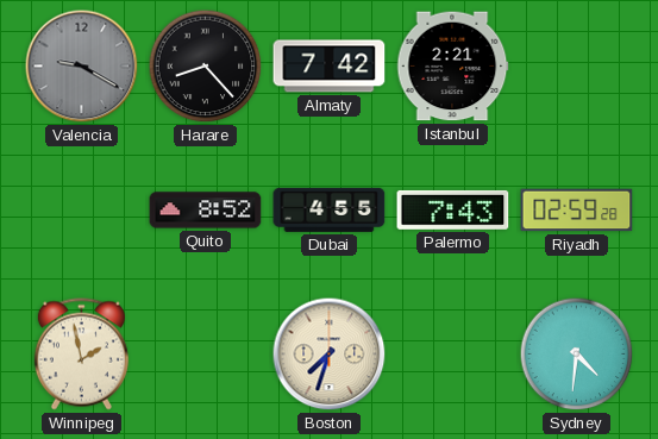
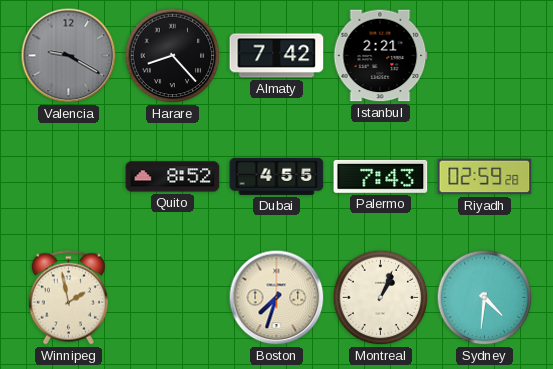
Montreal: none -> 1:04 (381, 298)
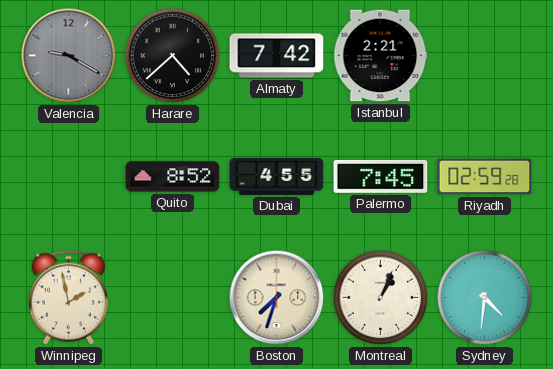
Harare: 8:23 -> 4:38 (173, 56)
Palermo: 7:43 -> 7:45 (381, 176)
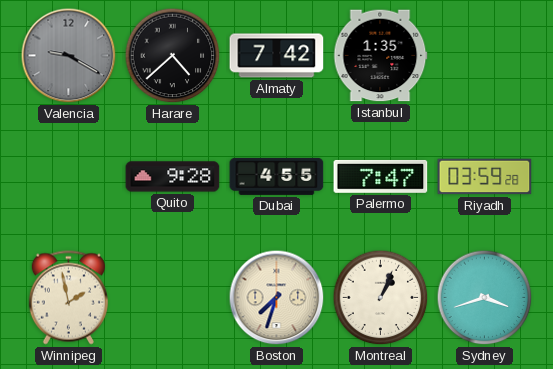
Istanbul: 2:21 -> 1:35 (380, 56)
Quito: 8:52 -> 9:28 (173, 177)
Palermo: 7:45 -> 7:47 (381, 176)
Riyadh: 02:59 -> 03:59 (485, 177)
Sydney: 4:31 -> 3:42 (485, 298)
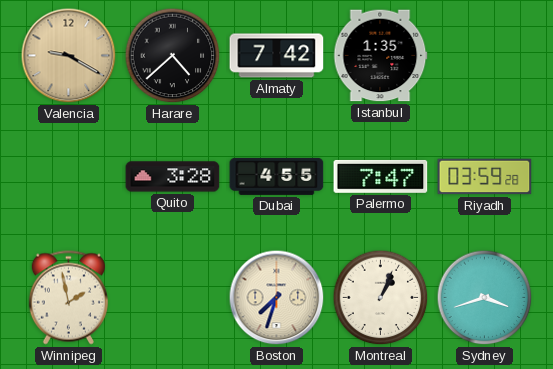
Valencia dial: grey -> champagne (69, 56)
Quito: 9:28 -> 3:28 (173, 177)
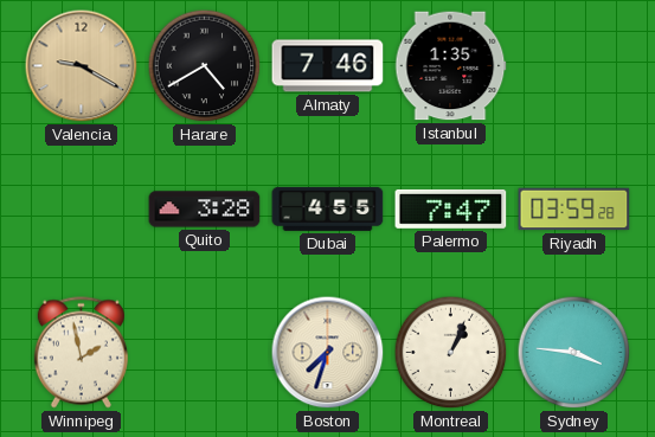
Harare: 4:38 -> 4:40 (205, 66)
Almaty: 7:42 -> 7:46 (328, 66)
Sydney: 3:42 -> 3:46 (574, 353)
